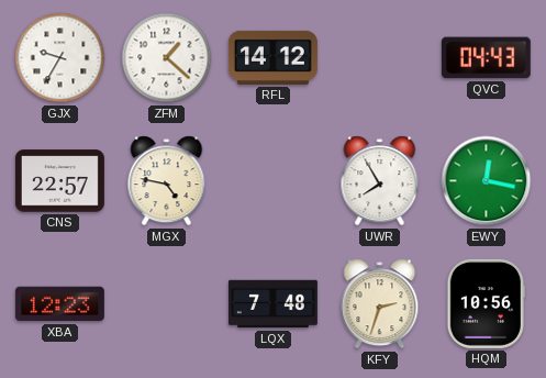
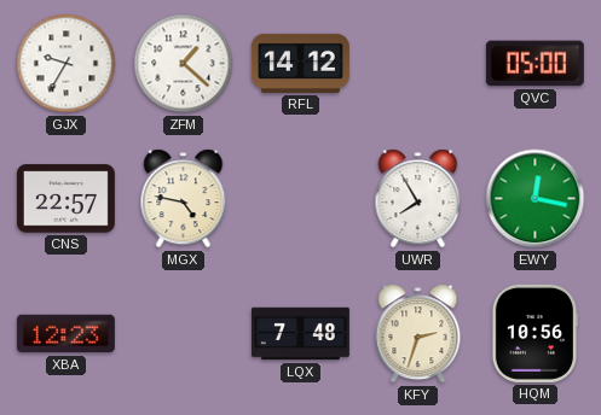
QVC: 04:43 -> 05:00 (534, 64)
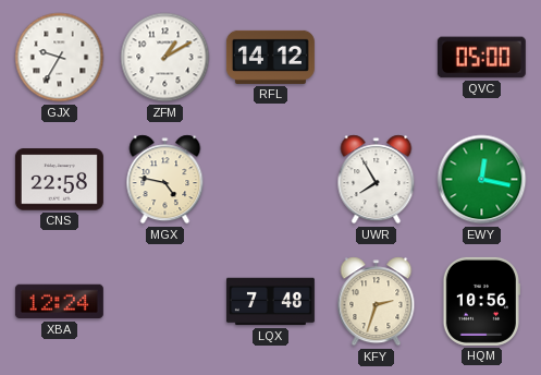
ZFM: 1:22 -> 1:10 (165, 58)
CNS: 22:57 -> 22:58 (59, 180)
XBA: 12:23 -> 12:24 (59, 302)
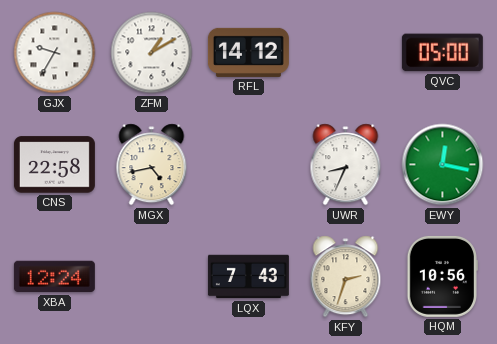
MGX: 4:47 -> 4:43 (152, 165)
UWR: 7:55 -> 8:34 (346, 165)
LQX: 7:48 -> 7:43 (248, 277)
